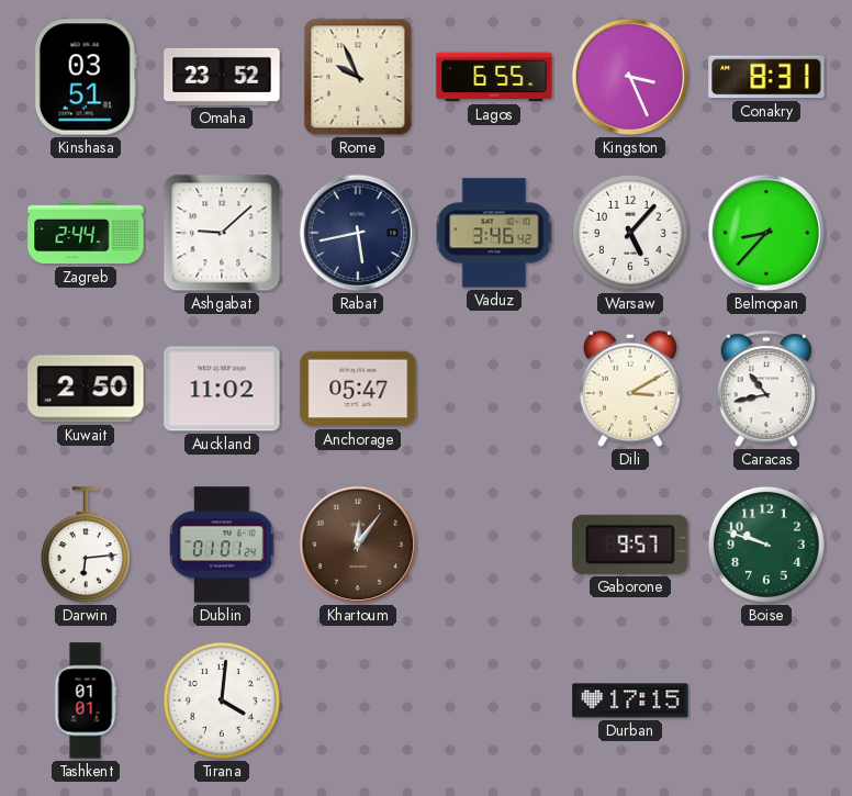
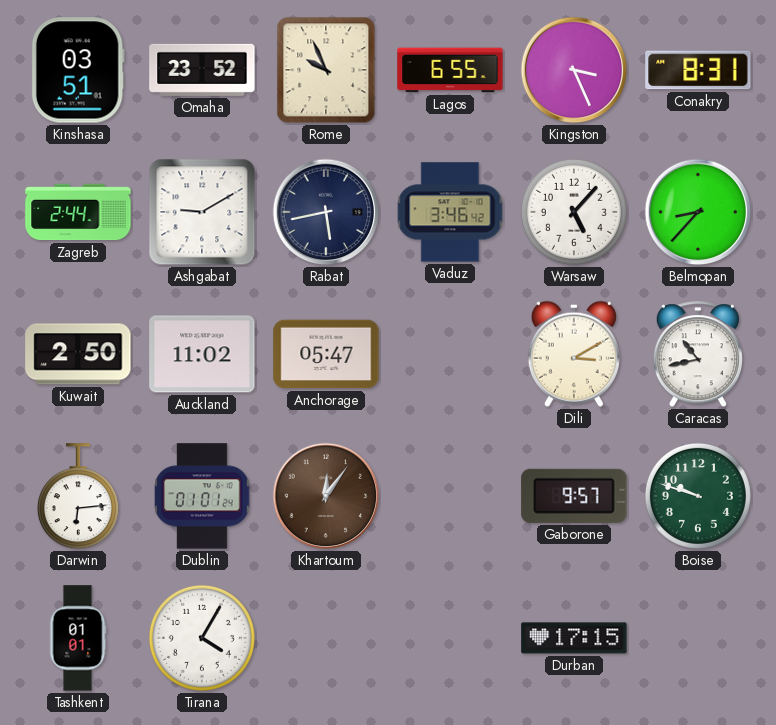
Ashgabat: 9:08 -> 9:10 (202, 212)
Tirana: 4:01 -> 4:05 (202, 638)
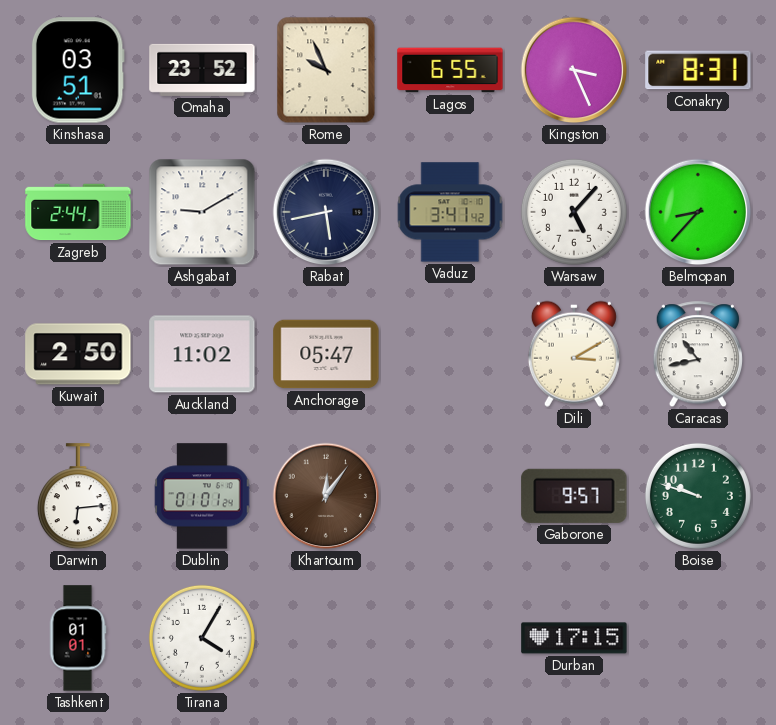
Vaduz: 3:46 -> 3:41 (450, 212)
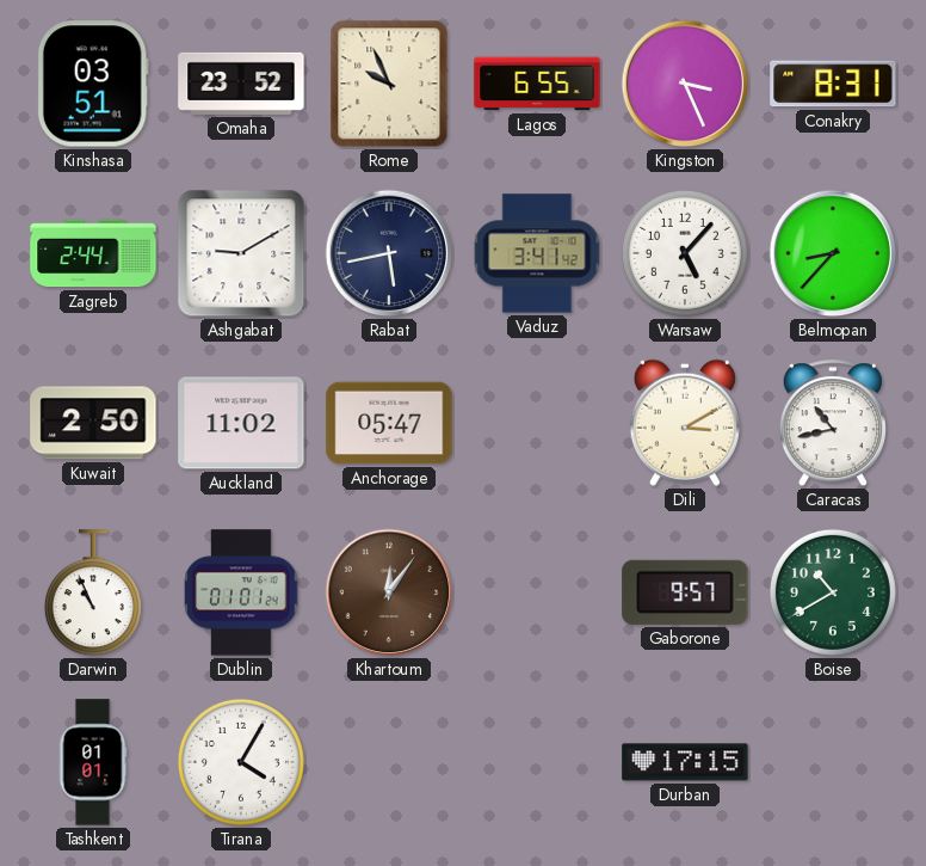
Darwin: 6:14 -> 10:56 (93, 594)
Boise: 9:48 -> 10:40 (833, 592)
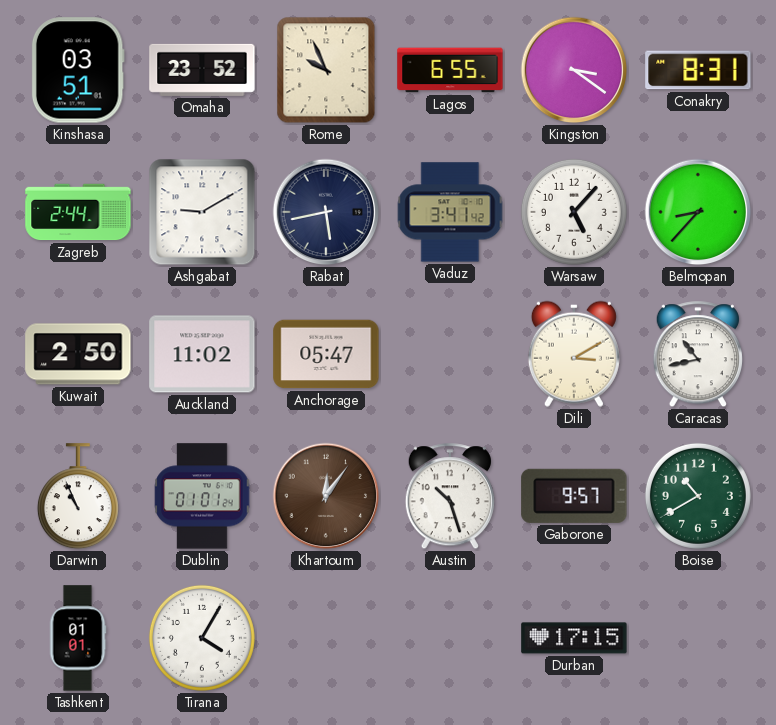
Kingston: 3:26 -> 3:21 (574, 70)
Austin: none -> 10:27 (450, 497)
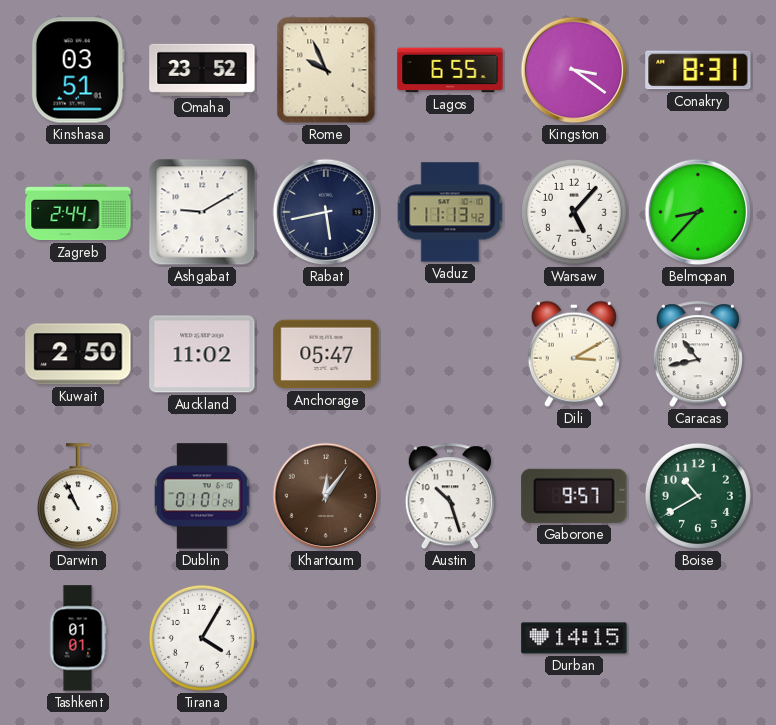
Vaduz: 3:41 -> 11:13 (450, 212)
Durban: 17:15 -> 14:15 (574, 638)
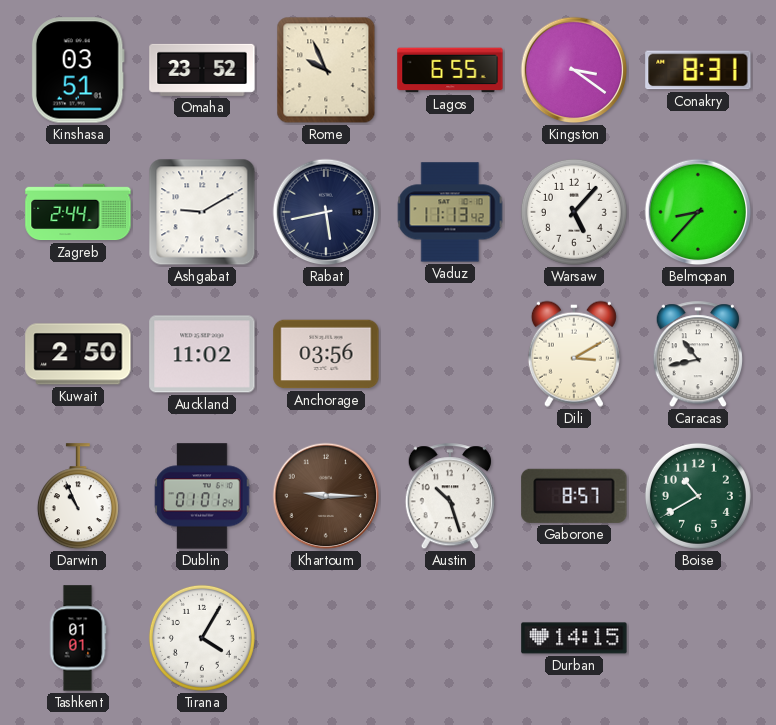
Anchorage: 05:47 -> 03:56 (326, 354)
Khartoum: 12:06 -> 9:15 (326, 496)
Gaborone: 9:57 -> 8:57 (574, 496)
